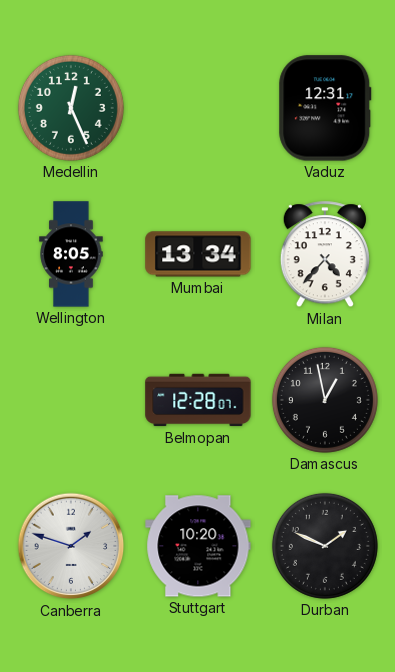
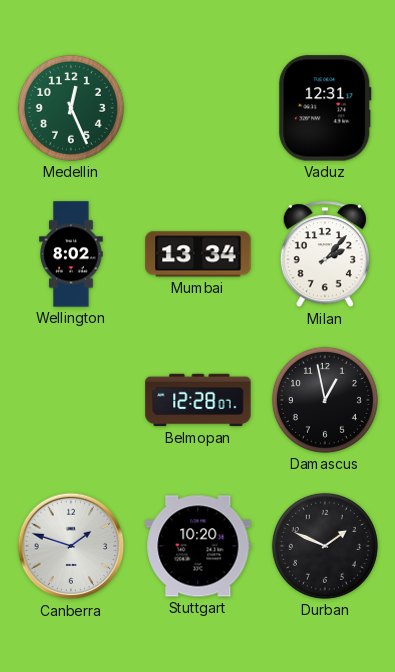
Wellington: 8:05 -> 8:02 (71, 254)
Milan: 4:37 -> 2:07 (325, 255)
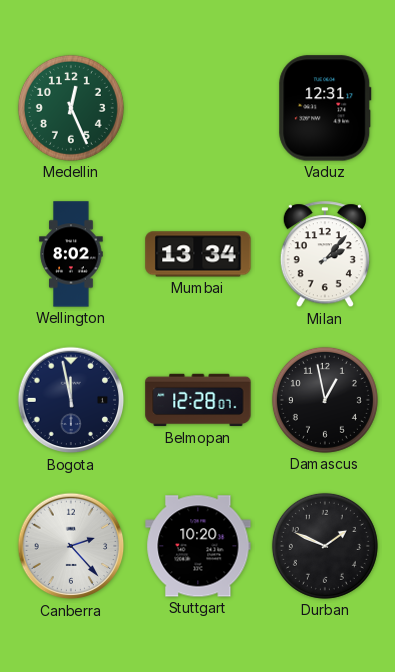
Bogota: none -> 11:58 (71, 400)
Canberra: 1:48 -> 2:23 (71, 546)
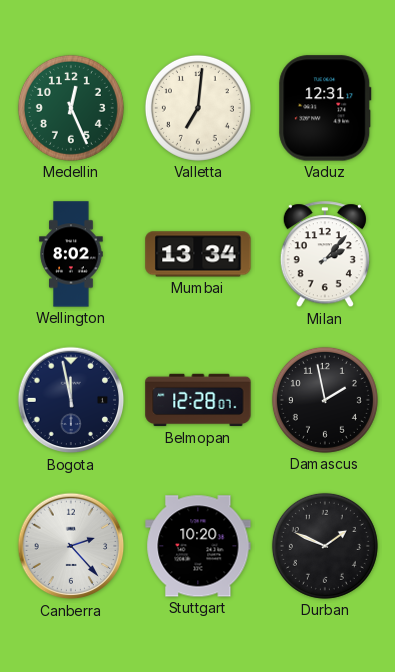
Valletta: none -> 7:01 (198, 108)
Damascus: 12:58 -> 1:58 (325, 400)
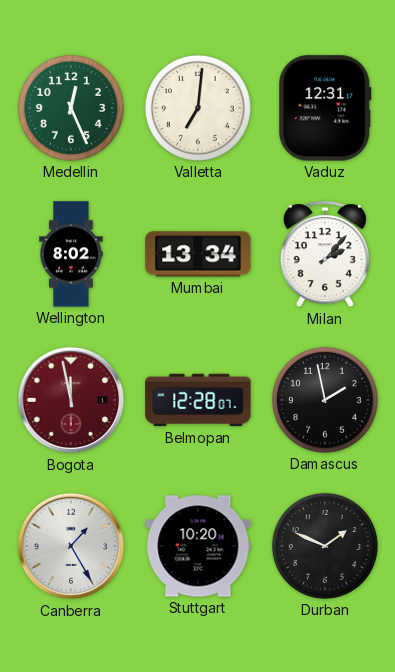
Bogota dial: navy -> burgundy (71, 400)
Canberra: 2:23 -> 1:25 (71, 546)
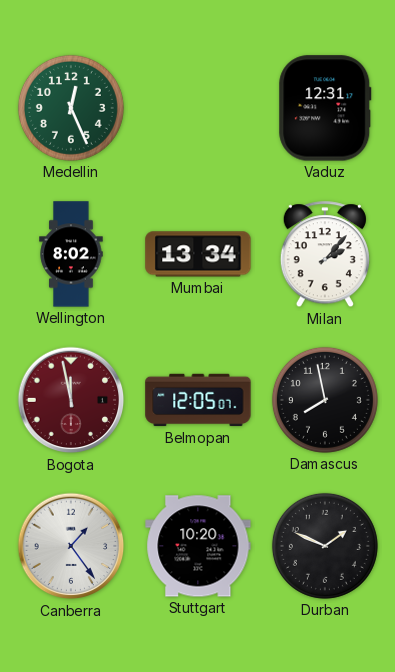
Valletta: 7:01 -> none (198, 108)
Belmopan: 12:28 -> 12:05 (198, 400)
Damascus: 1:58 -> 7:58 (325, 400)
Canberra: 1:25 -> 1:24 (71, 546)
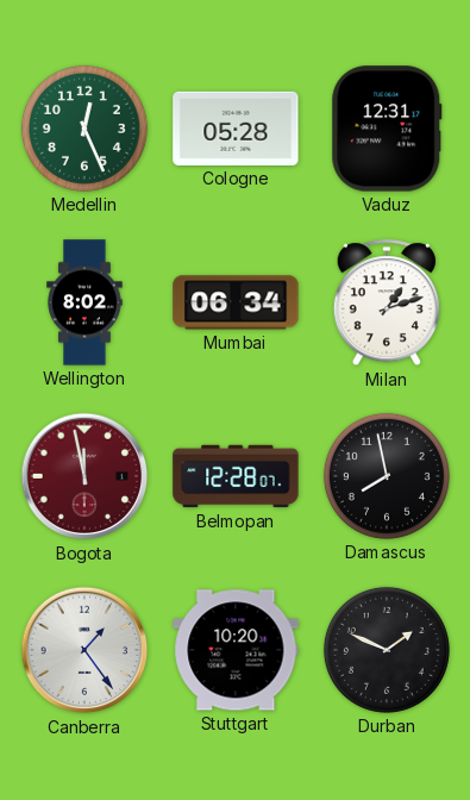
Cologne: none -> 05:28 (236, 129)
Mumbai: 13:34 -> 06:34 (236, 302)
Milan: 2:07 -> 1:12 (387, 304)
Belmopan: 12:05 -> 12:28 (236, 476)
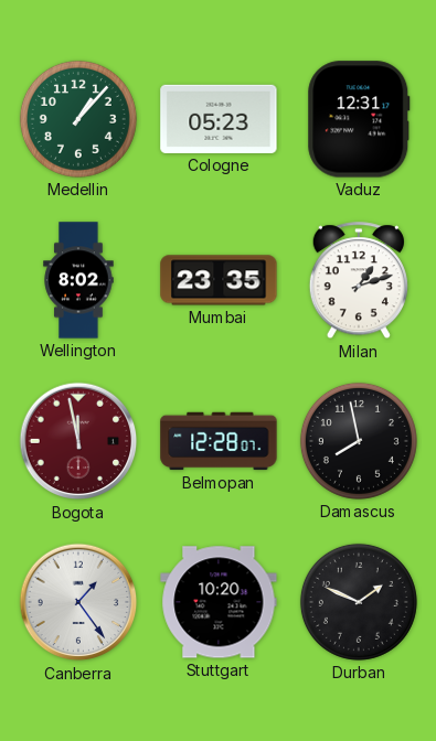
Medellin: 12:26 -> 1:07 (78, 119)
Cologne: 05:28 -> 05:23 (219, 119)
Mumbai: 06:34 -> 23:35 (219, 280)
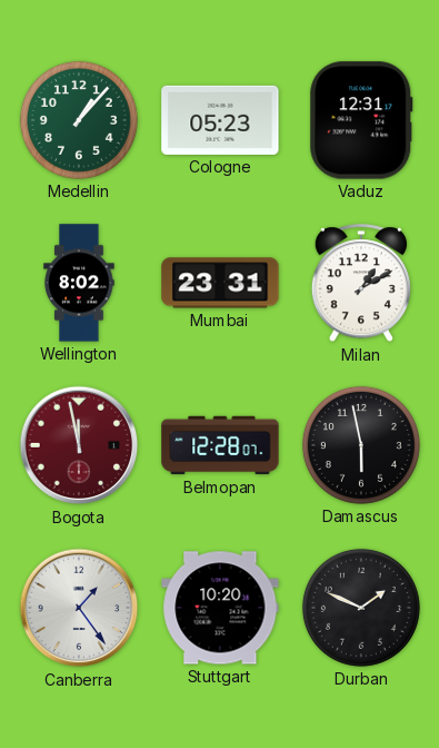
Mumbai: 23:35 -> 23:31 (220, 283)
Milan: 1:12 -> 1:10 (361, 284)
Damascus: 7:58 -> 5:58 (361, 445)
